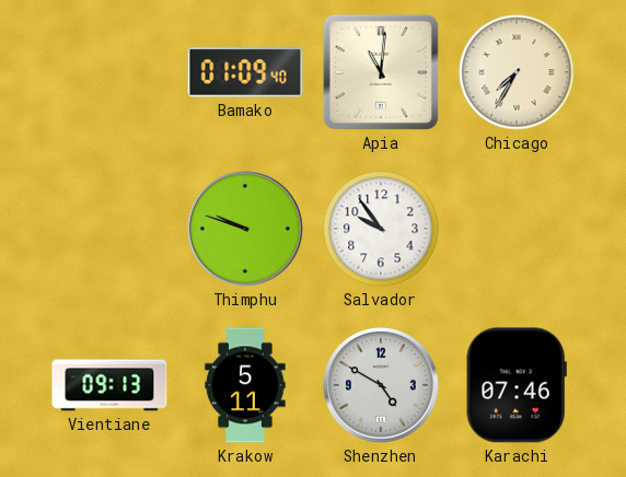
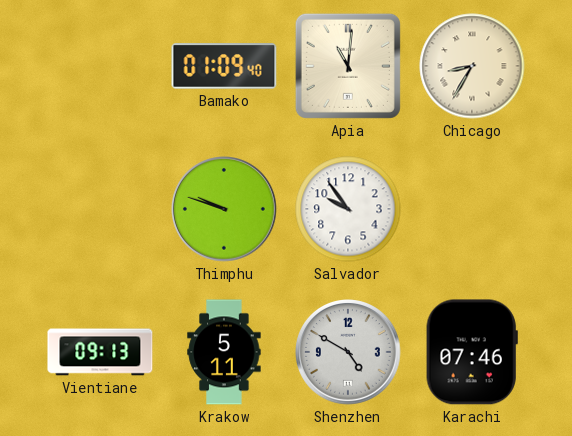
Chicago: 7:35 -> 8:35 (472, 66)
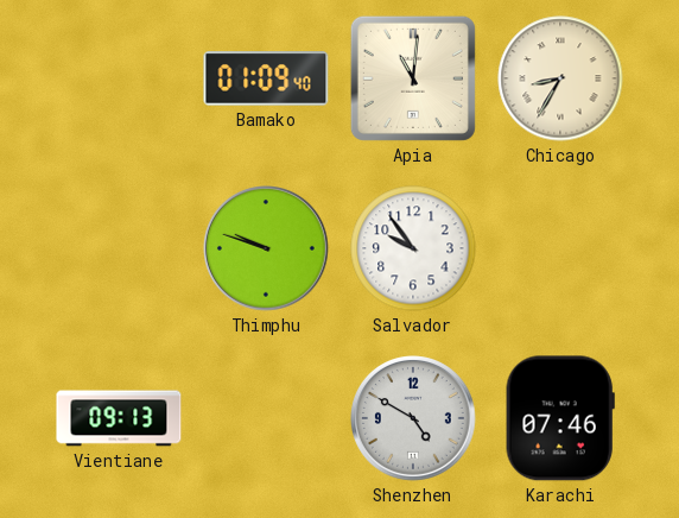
Krakow: 5:11 -> none (224, 352)
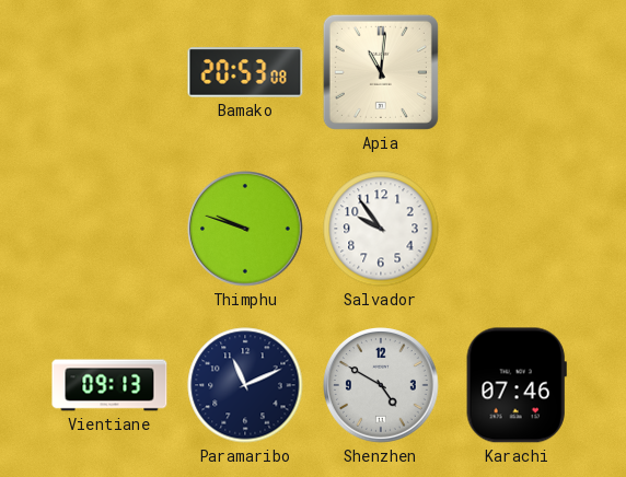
Bamako: 01:09 -> 20:53 (245, 72)
Chicago: 8:35 -> none (560, 78)
Paramaribo: none -> 11:11 (245, 385)
